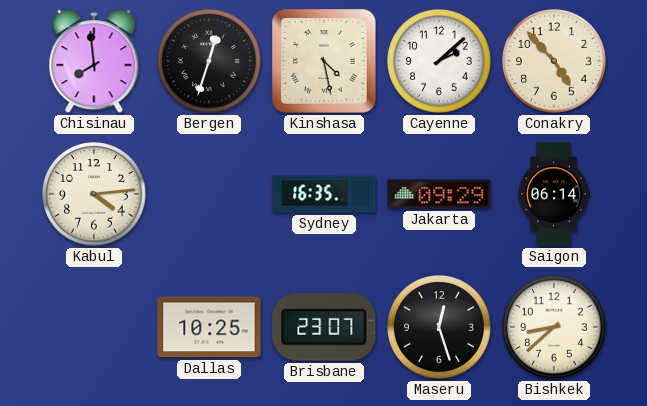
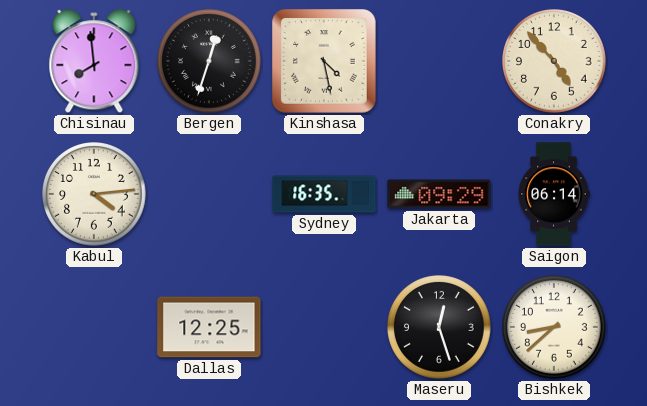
Cayenne: 2:08 -> none (439, 61)
Dallas: 10:25 -> 12:25 (209, 327)
Brisbane: 23:07 -> none (324, 327)
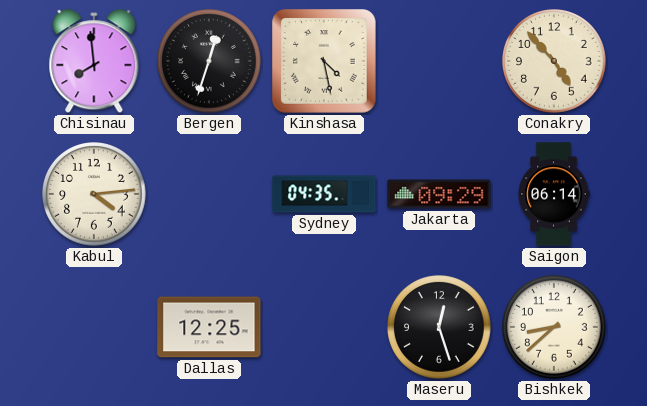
Sydney: 16:35 -> 04:35 (324, 194)
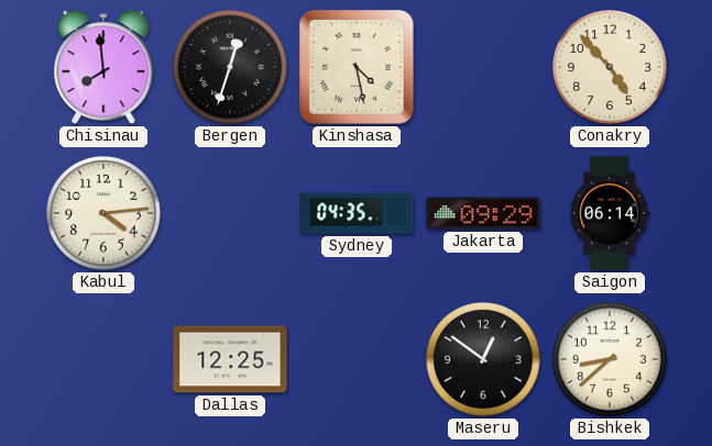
Maseru: 12:27 -> 12:51 (483, 359)
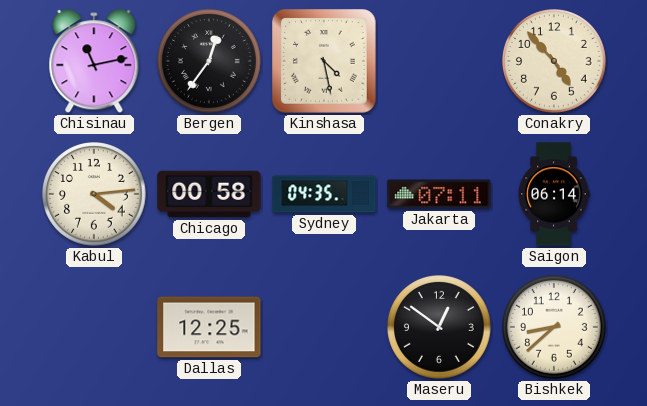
Chisinau: 7:59 -> 11:13 (94, 62)
Bergen: 12:33 -> 12:36 (209, 61)
Chicago: none -> 00:58 (209, 194)
Jakarta: 09:29 -> 07:11 (439, 194)
